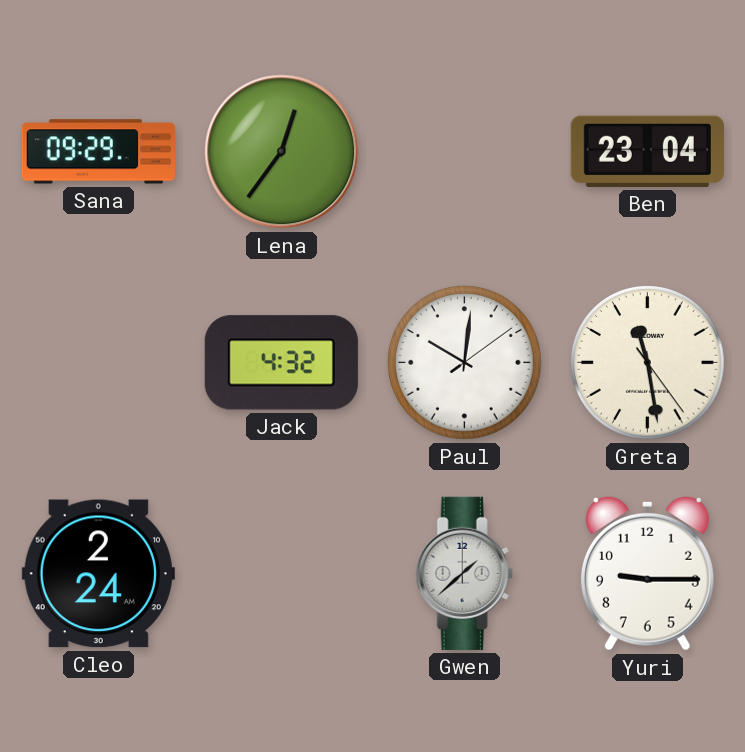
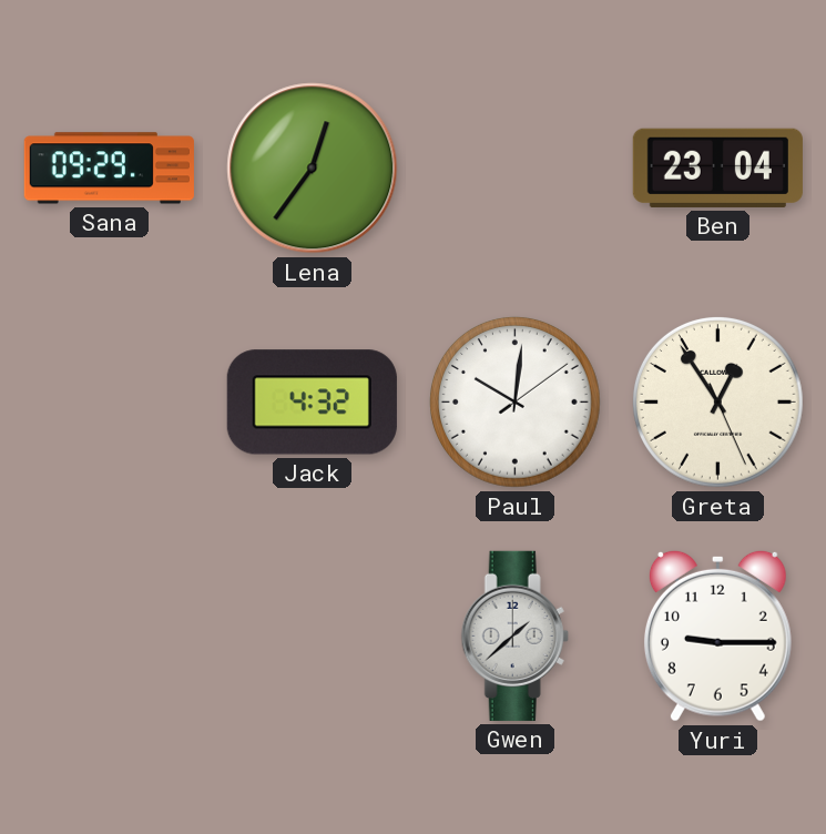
Greta: 11:28 -> 12:54 (717, 401)
Cleo: 2:24 -> none (98, 574)
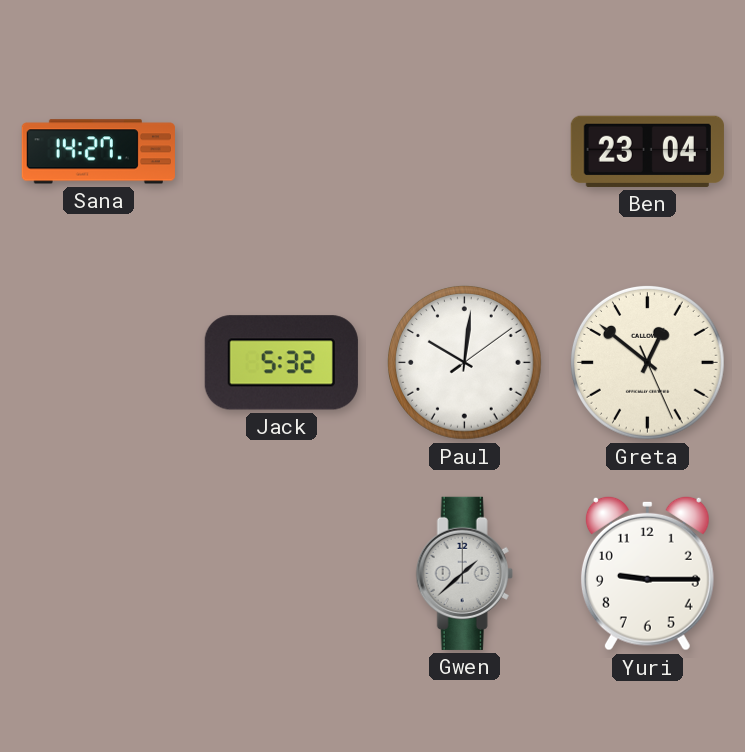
Sana: 09:29 -> 14:27 (98, 152)
Lena: 12:36 -> none (313, 169)
Jack: 4:32 -> 5:32 (281, 363)
Greta: 12:54 -> 12:51 (647, 362)
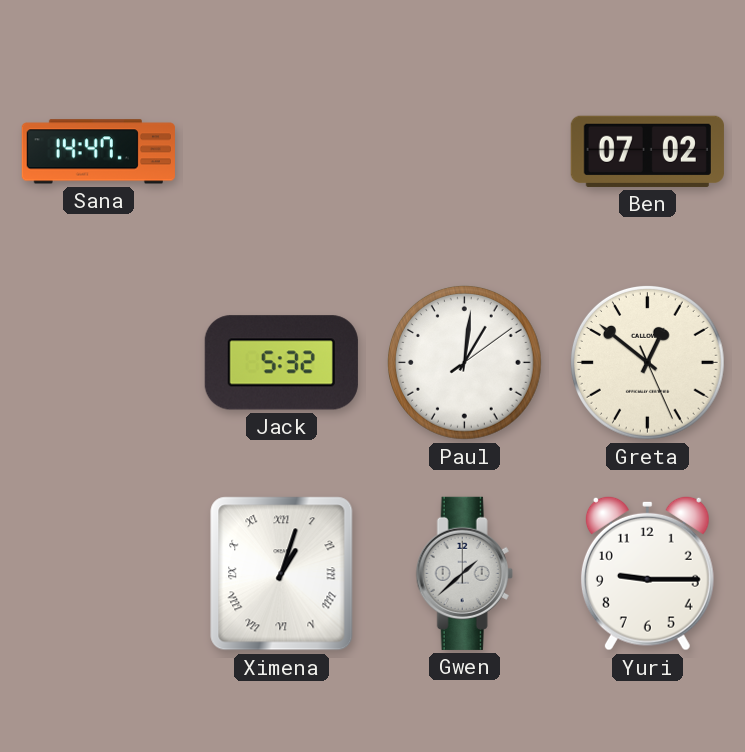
Sana: 14:27 -> 14:47 (98, 152)
Ben: 23:04 -> 07:02 (647, 151)
Paul: 10:01 -> 1:01 (464, 362)
Ximena: none -> 1:03 (282, 574)
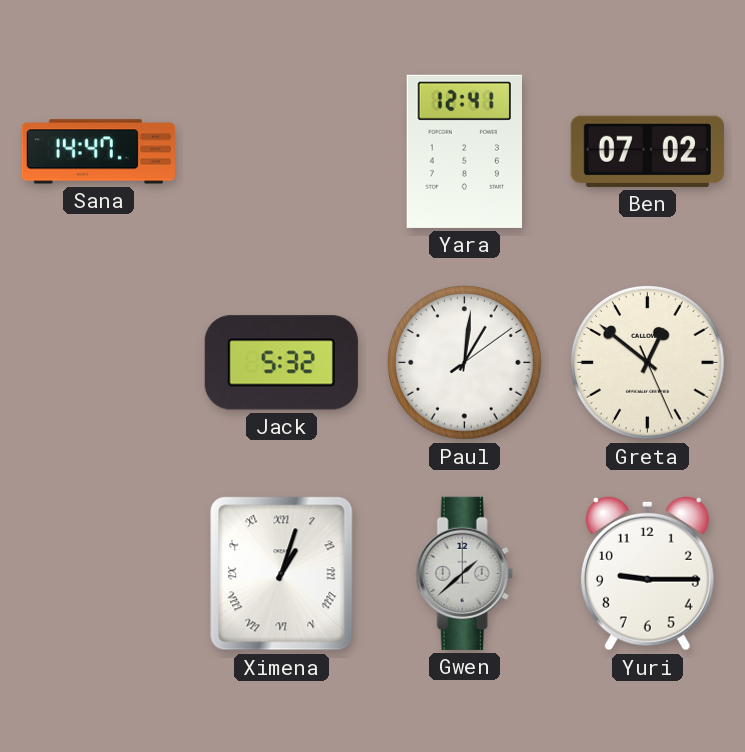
Yara: none -> 12:41 (464, 151)
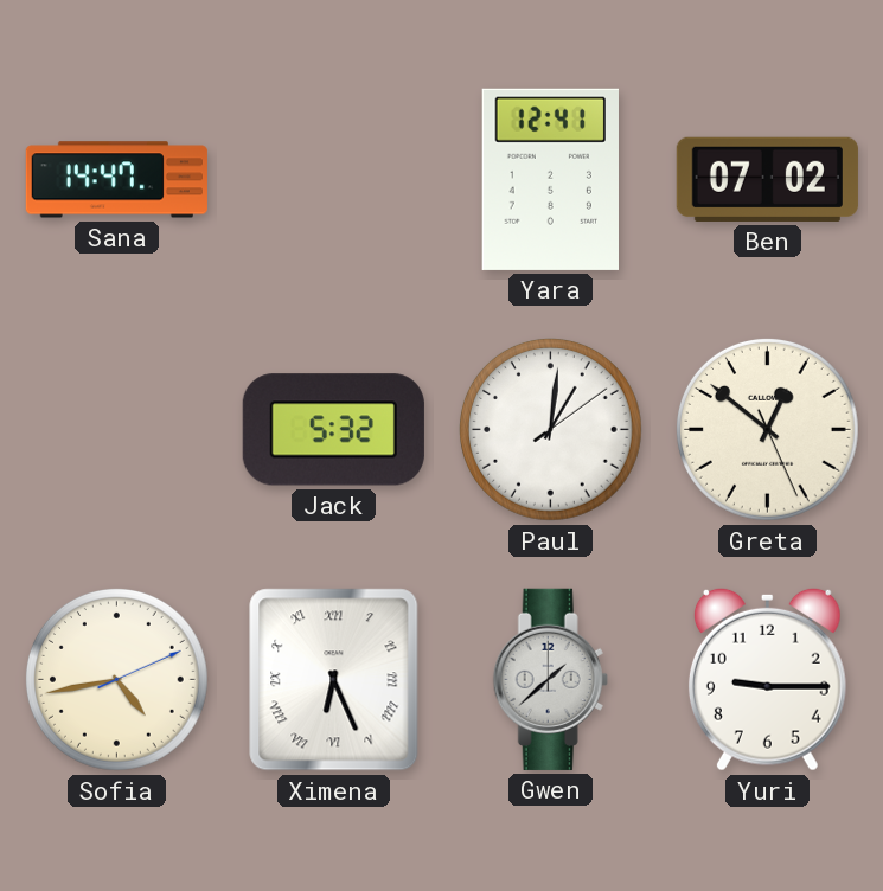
Sofia: none -> 4:43 (116, 679)
Ximena: 1:03 -> 6:26 (334, 680)
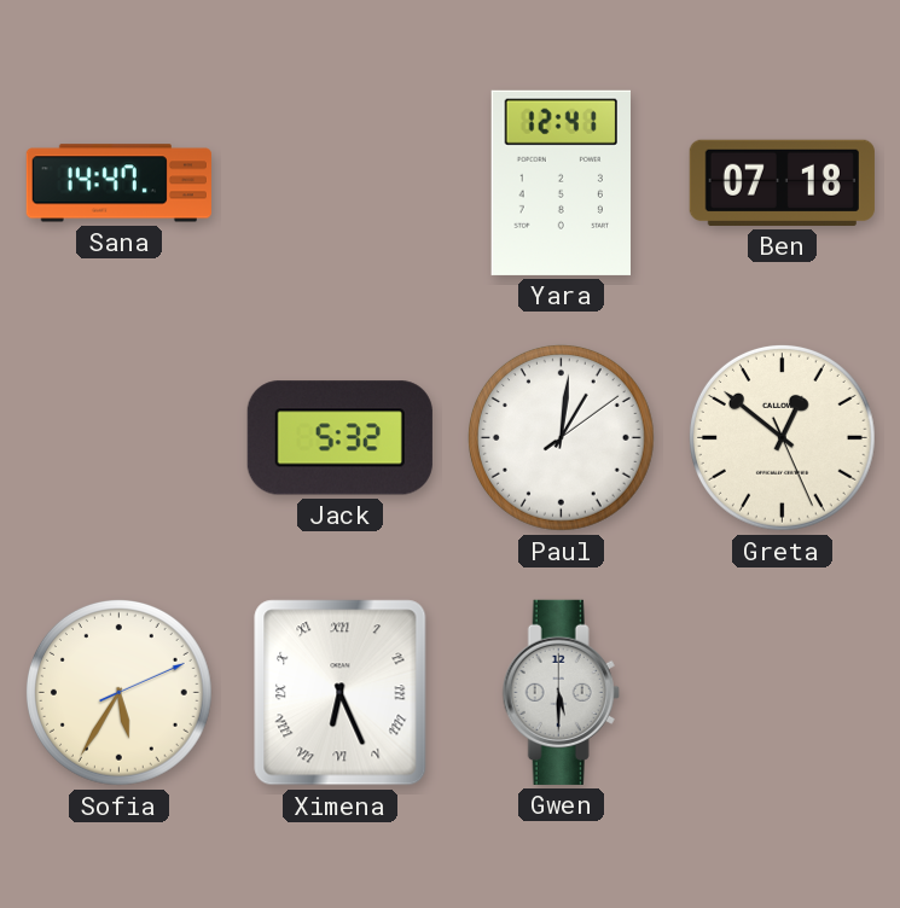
Ben: 07:02 -> 07:18 (782, 182)
Sofia: 4:43 -> 5:35 (118, 692)
Gwen: 1:38 -> 5:30 (561, 692)
Yuri: 9:15 -> none (767, 679)
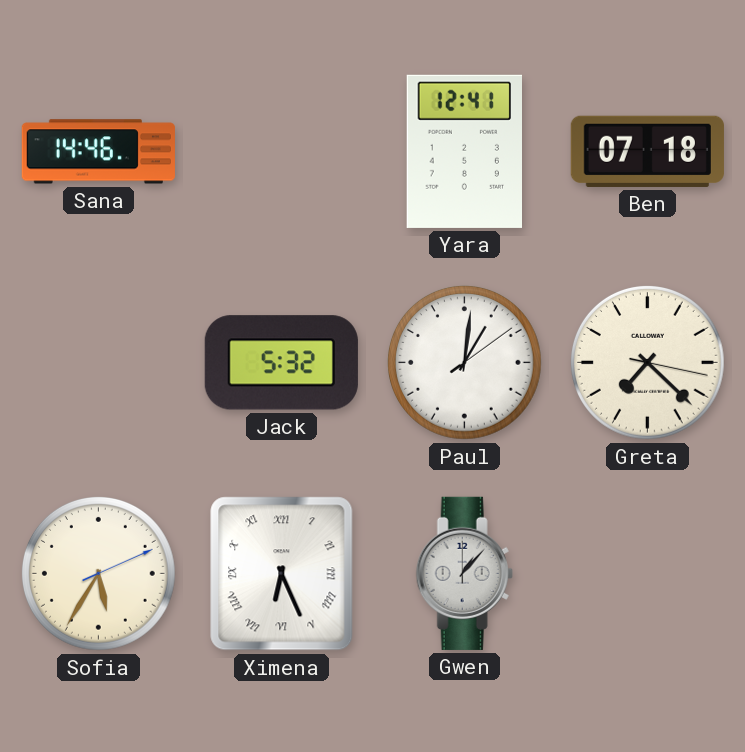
Sana: 14:47 -> 14:46 (98, 152)
Greta: 12:51 -> 7:22 (647, 362)
Gwen: 5:30 -> 1:07 (464, 573)
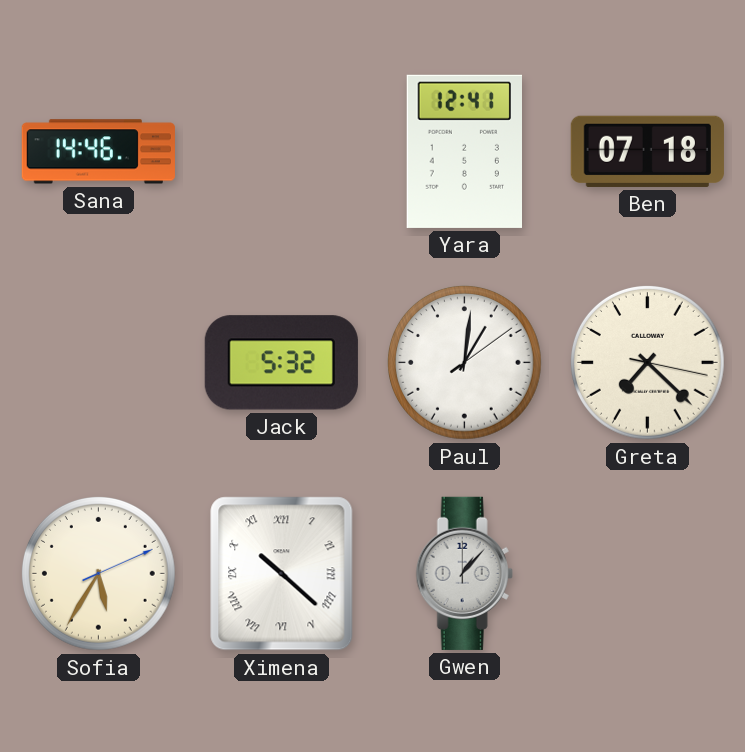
Ximena: 6:26 -> 10:22 (282, 574)
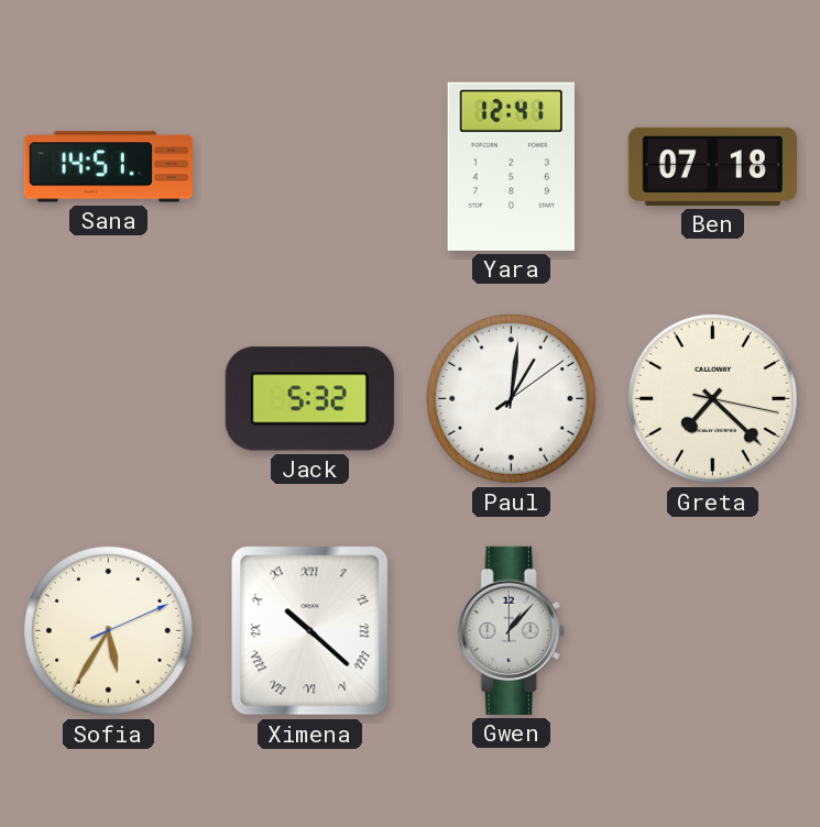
Sana: 14:46 -> 14:51 (108, 167)
